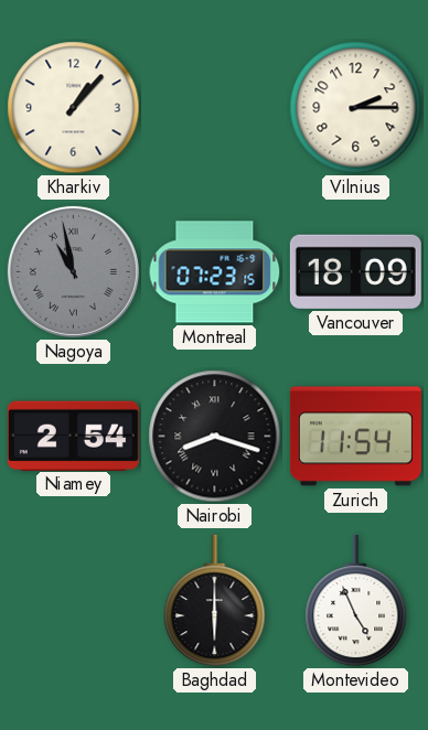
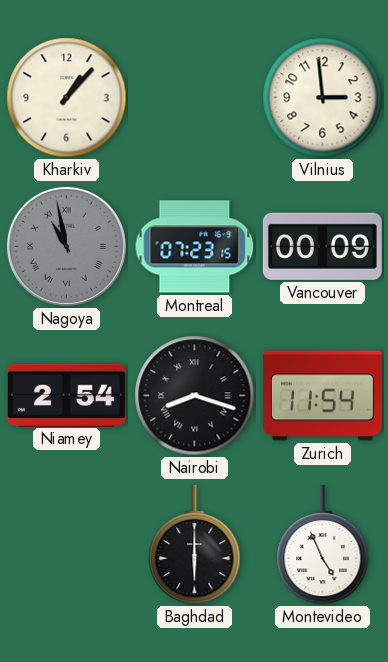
Vilnius: 2:15 -> 2:59 (323, 98)
Vancouver: 18:09 -> 00:09 (322, 246)
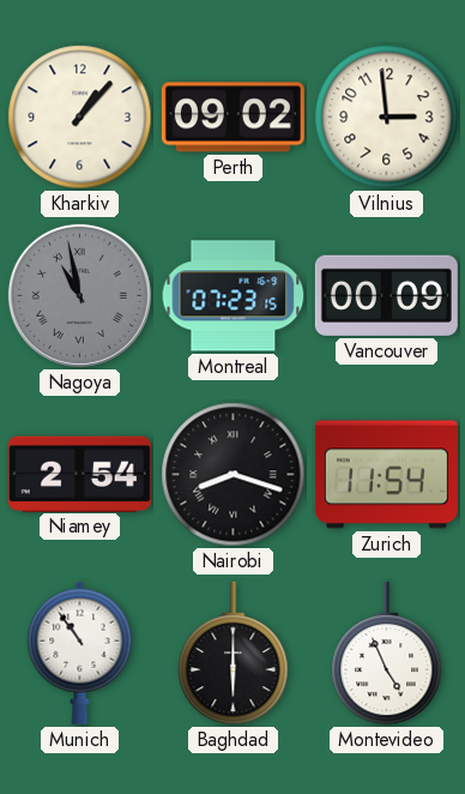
Perth: none -> 09:02 (232, 118)
Munich: none -> 10:54 (80, 652)
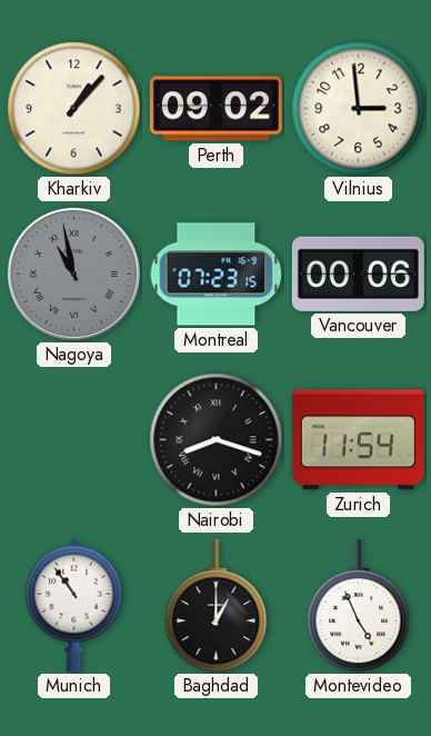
Vancouver: 00:09 -> 00:06 (358, 273)
Niamey: 2:54 -> none (79, 474)
Baghdad: 6:00 -> 1:00 (217, 606)
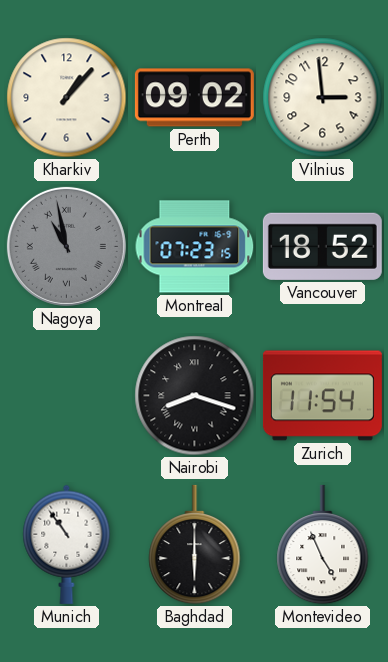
Vancouver: 00:06 -> 18:52 (322, 246)
Baghdad: 1:00 -> 6:00 (195, 545)
